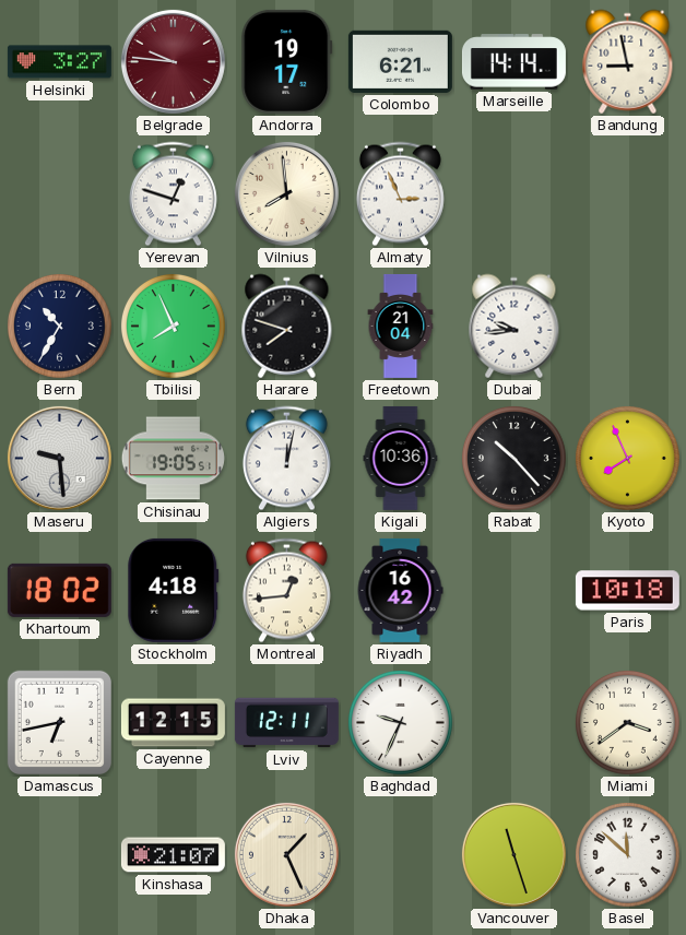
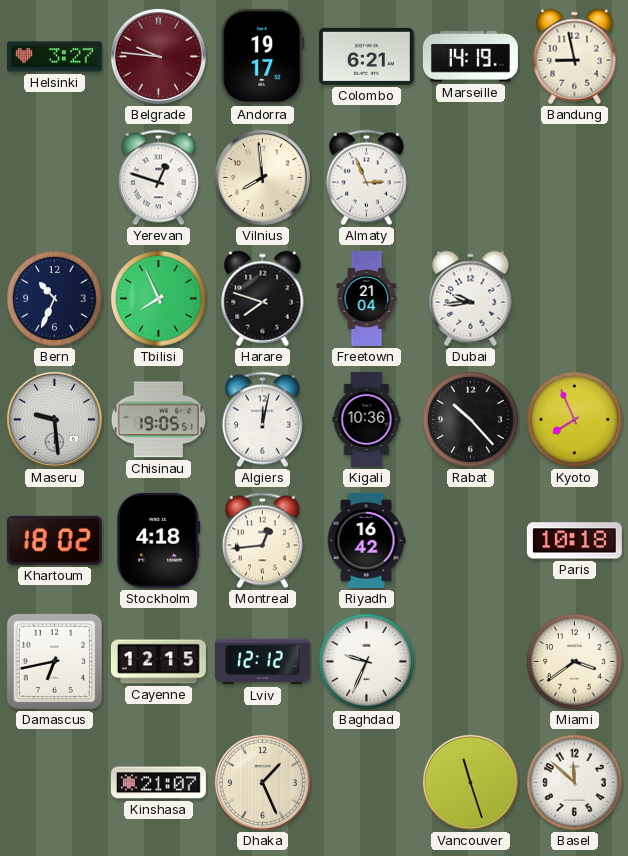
Marseille: 14:14 -> 14:19 (470, 57)
Bern: 10:35 -> 10:34 (55, 299)
Lviv: 12:11 -> 12:12 (262, 662)
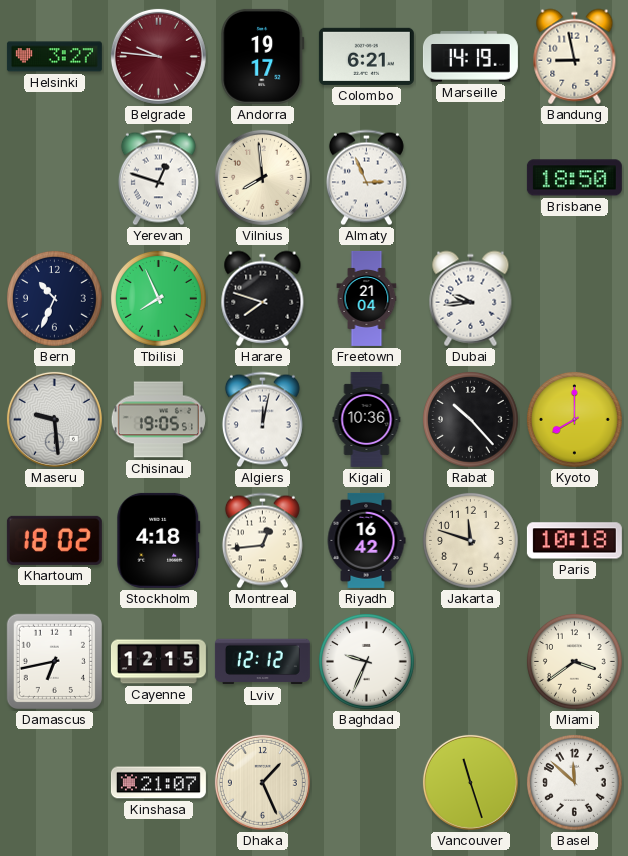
Brisbane: none -> 18:50 (574, 178)
Kyoto: 7:56 -> 8:00 (575, 420)
Jakarta: none -> 11:48 (471, 541)
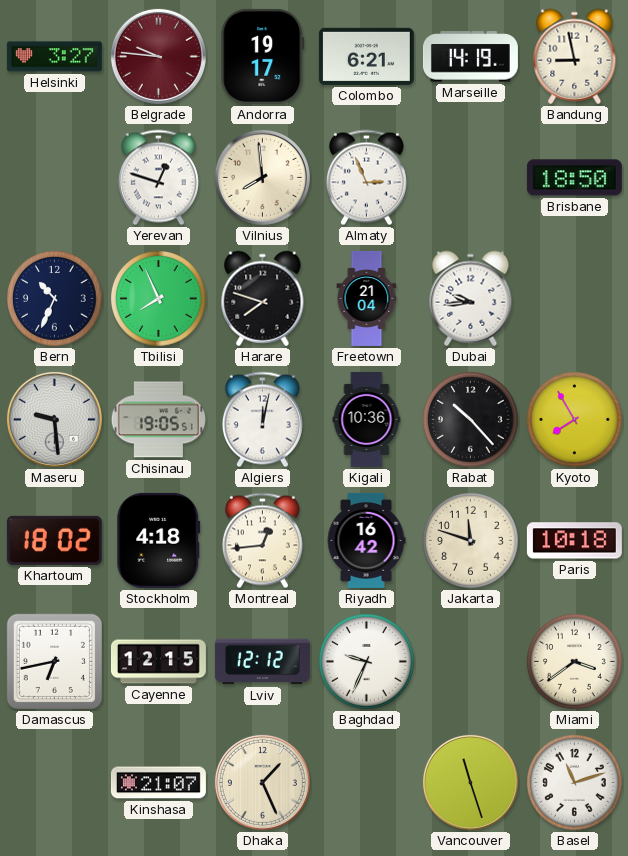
Kyoto: 8:00 -> 7:55 (575, 420)
Basel: 11:52 -> 11:12 (575, 783)
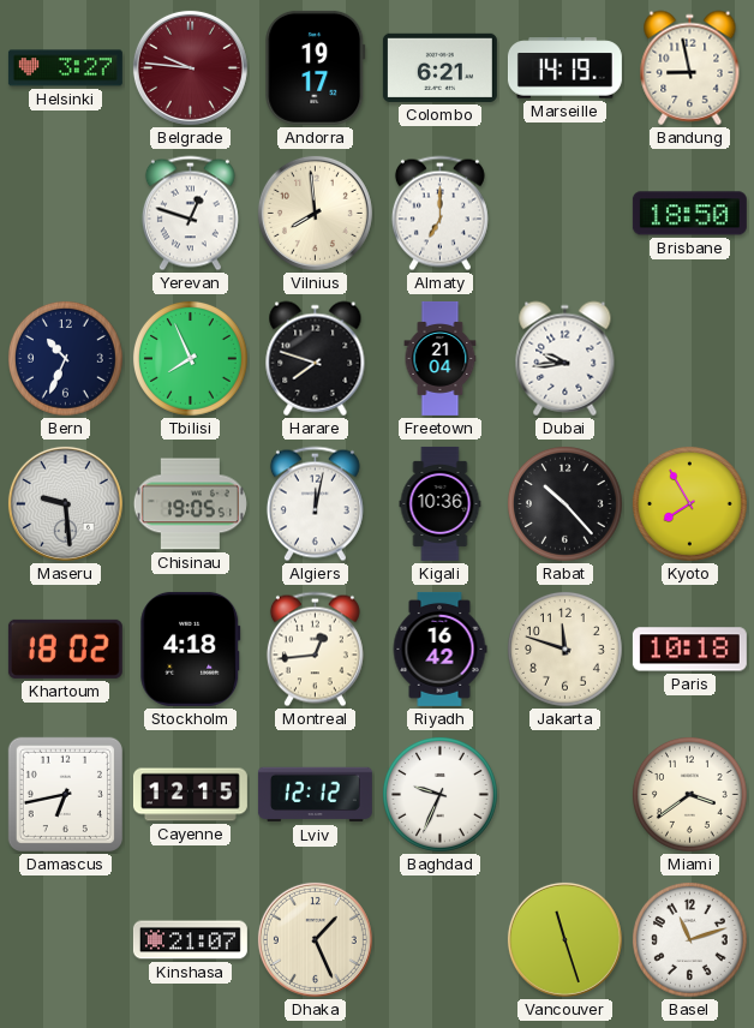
Almaty: 2:56 -> 7:00 (439, 214)
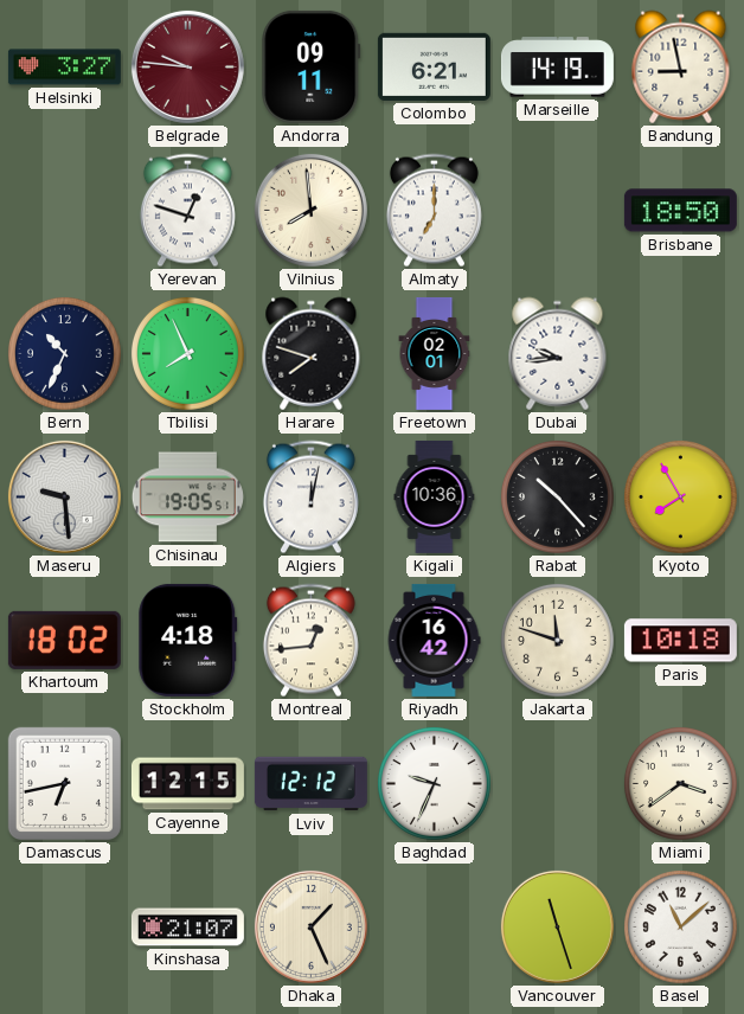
Andorra: 19:17 -> 09:11 (312, 66)
Freetown: 21:04 -> 02:01 (435, 353)
Basel: 11:12 -> 11:08 (681, 928)
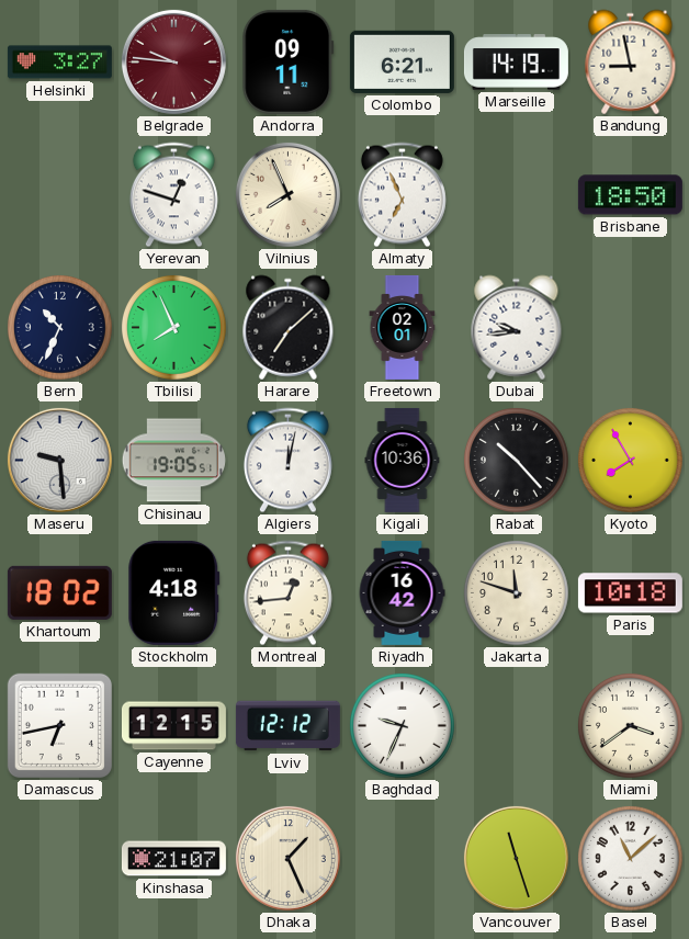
Vilnius: 7:59 -> 7:56 (287, 194)
Almaty: 7:00 -> 6:56 (402, 195)
Harare: 7:48 -> 7:08 (289, 328)
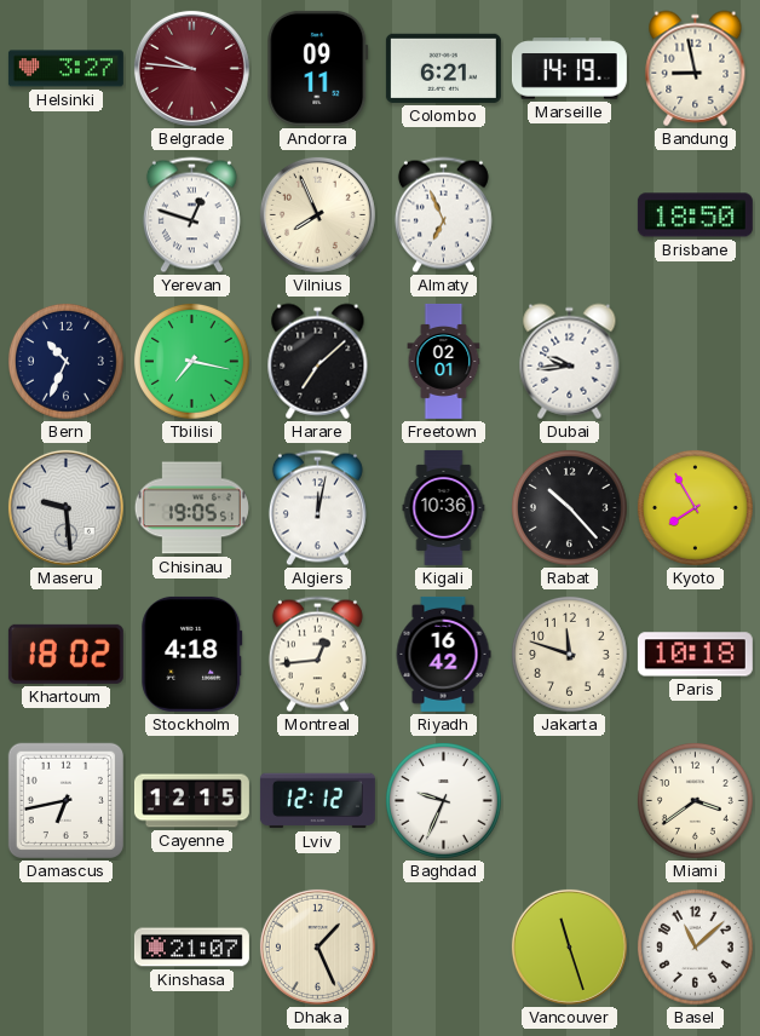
Tbilisi: 7:56 -> 7:17 (192, 362)
